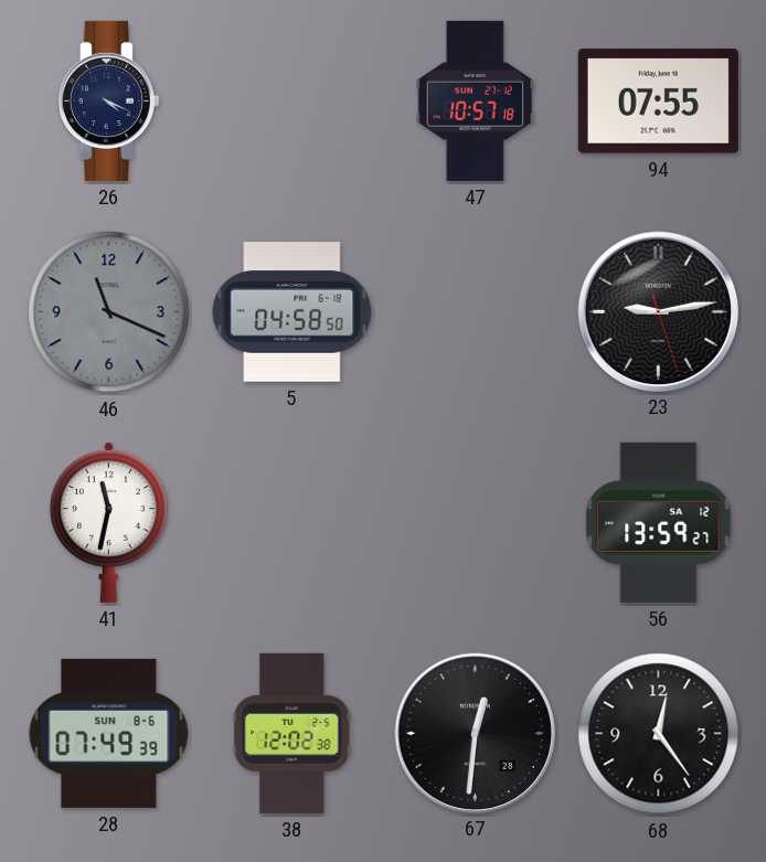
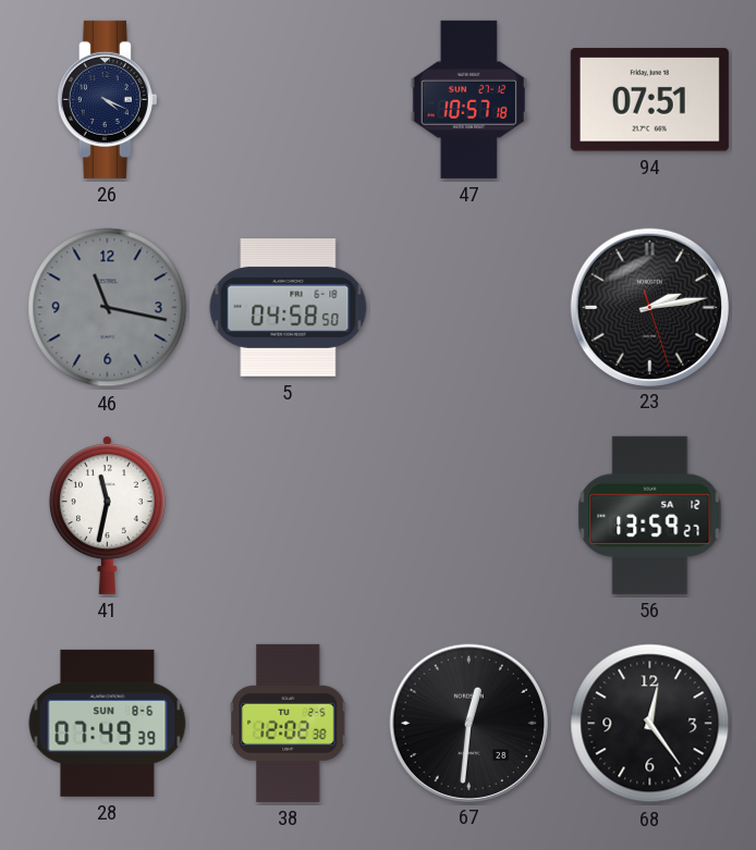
94: 07:55 -> 07:51 (649, 100)
46: 11:19 -> 11:17 (108, 308)
23: 9:13 -> 2:13 (649, 307)
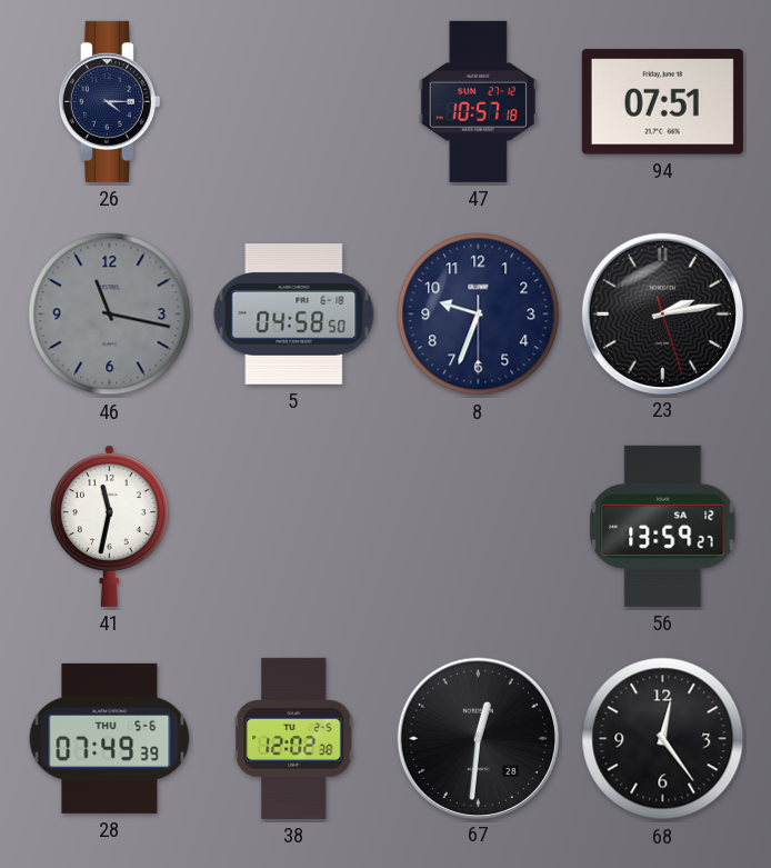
26: 4:19 -> 4:15 (109, 101)
8: none -> 9:33 (479, 315)
28 date: SUN 8-6 -> THU 5-6 (110, 738)
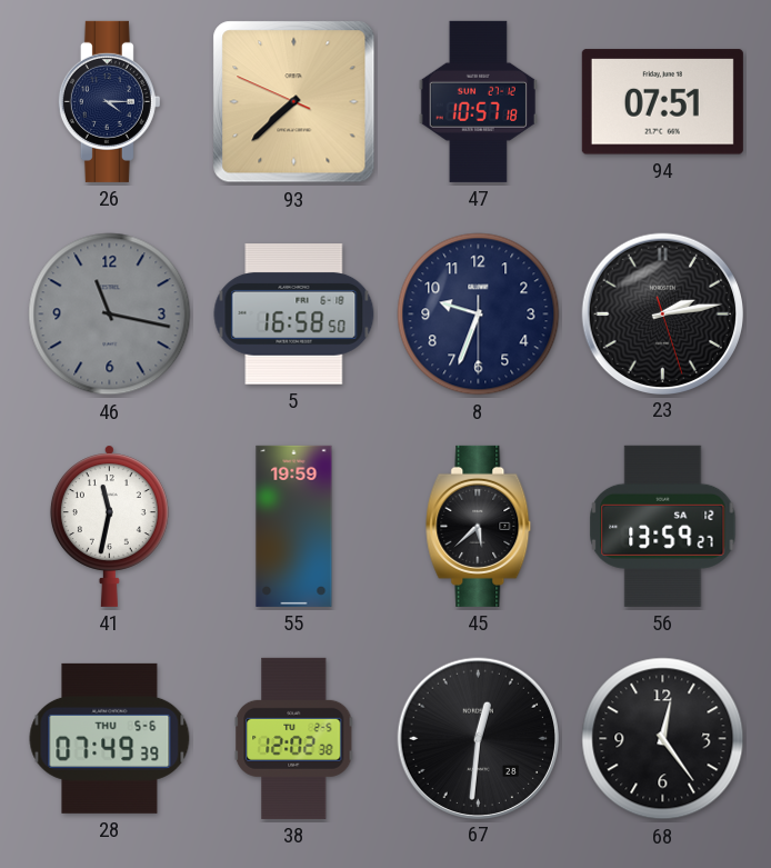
93: none -> 7:37 (294, 102)
5: 04:58 -> 16:58 (294, 315)
55: none -> 19:59 (294, 526)
45: none -> 5:38 (479, 526)
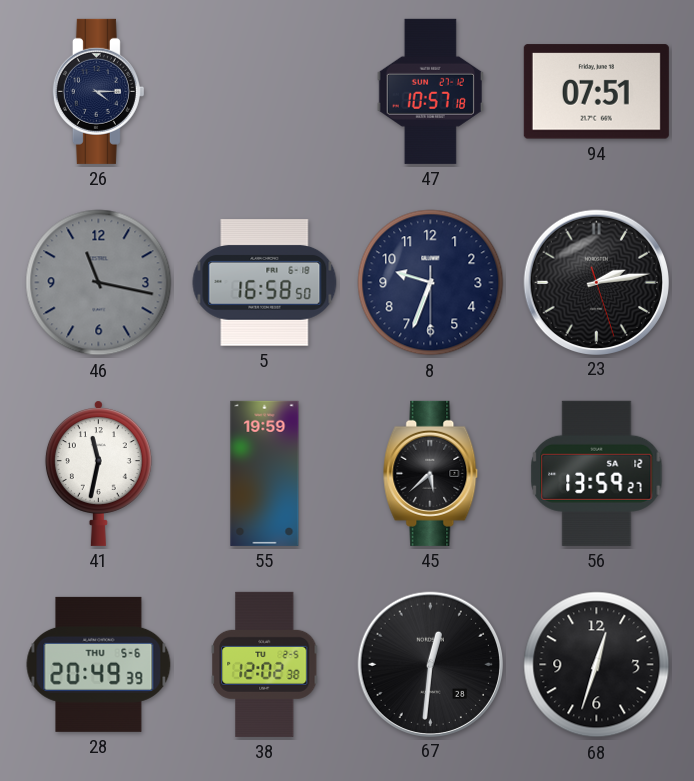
93: 7:37 -> none (294, 102)
28: 07:49 -> 20:49 (99, 664)
68: 12:24 -> 12:33 (597, 665)
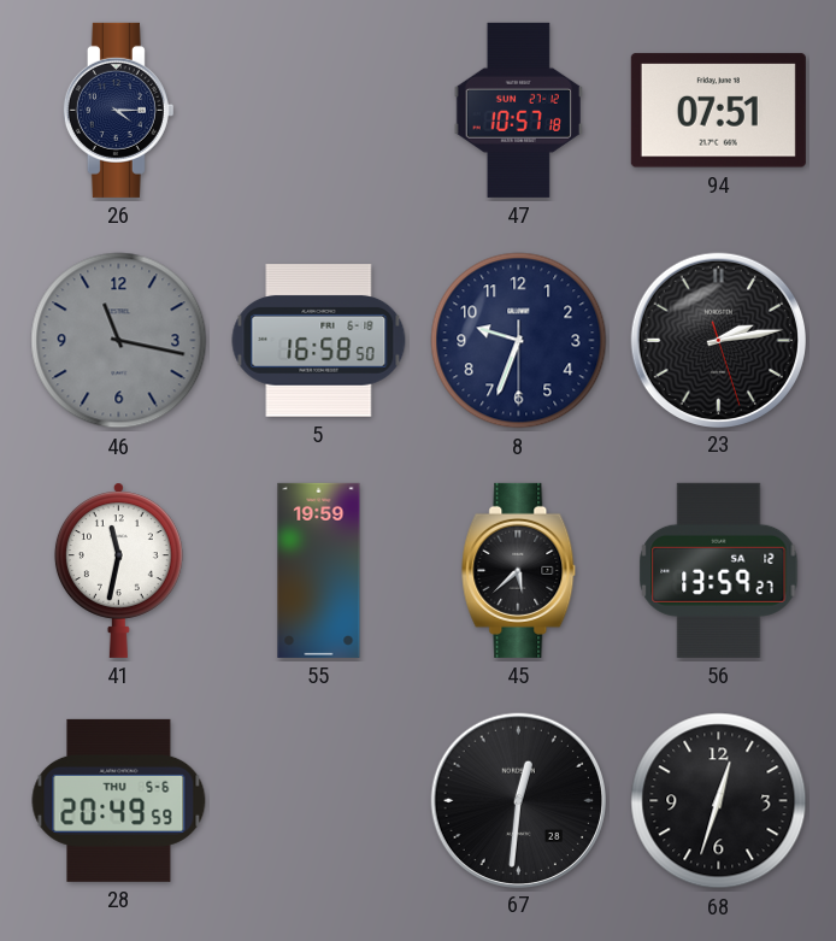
28: 20:49:39 -> 20:49:59 (119, 800)
38: 12:02 -> none (265, 664)
